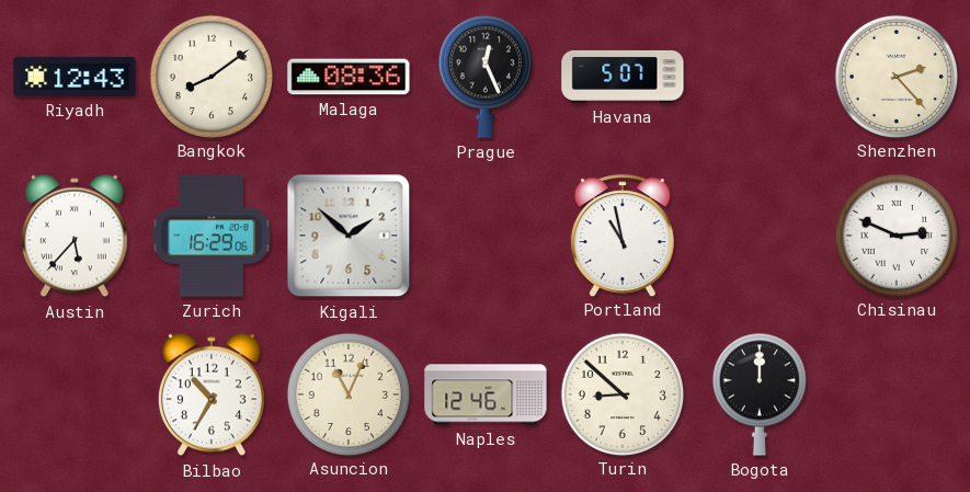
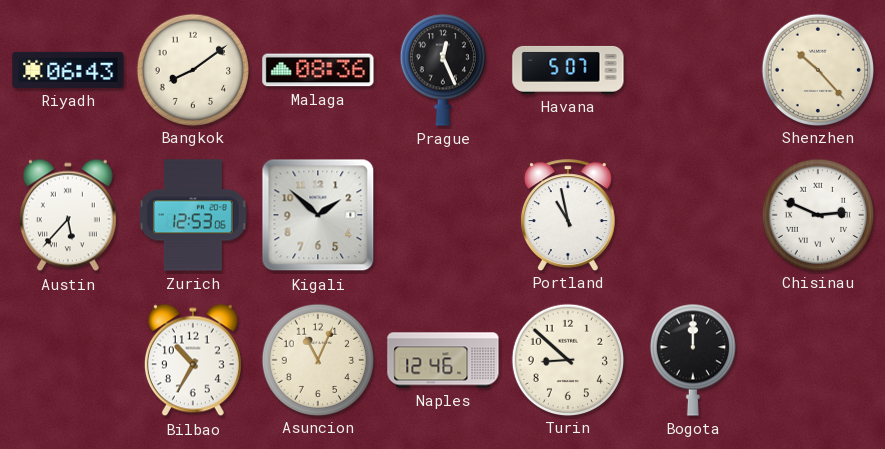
Riyadh: 12:43 -> 06:43 (68, 70)
Shenzhen: 2:23 -> 10:23 (817, 69)
Zurich: 16:29 -> 12:53 (193, 215)
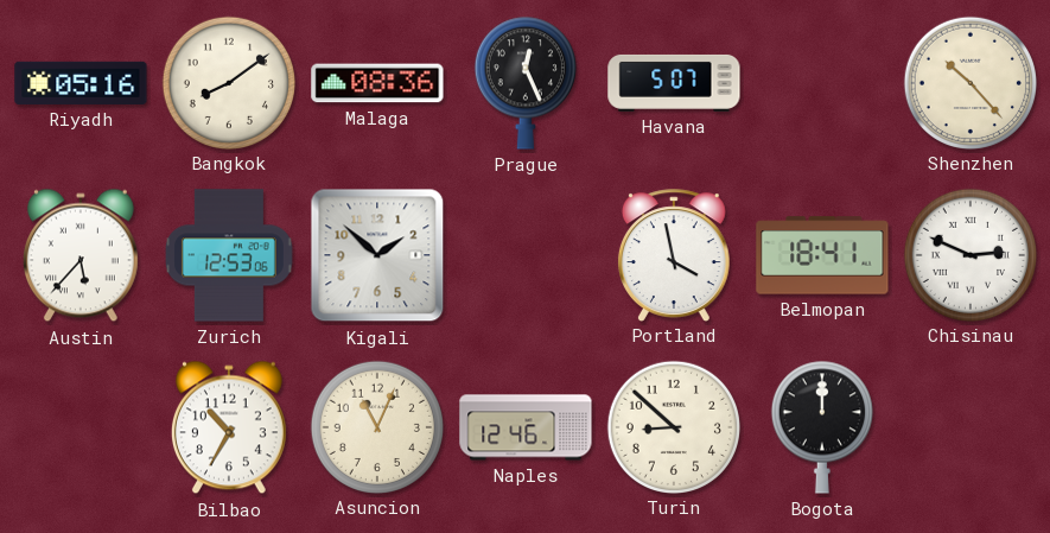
Riyadh: 06:43 -> 05:16 (81, 83)
Portland: 10:58 -> 3:58 (674, 255)
Belmopan: none -> 18:41 (822, 255)
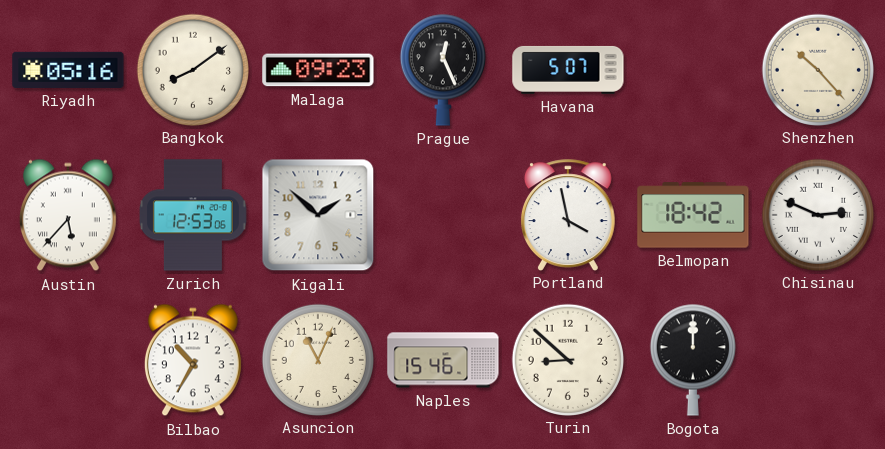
Malaga: 08:36 -> 09:23 (318, 70)
Belmopan: 18:41 -> 18:42 (693, 215)
Naples: 12:46 -> 15:46 (443, 360)
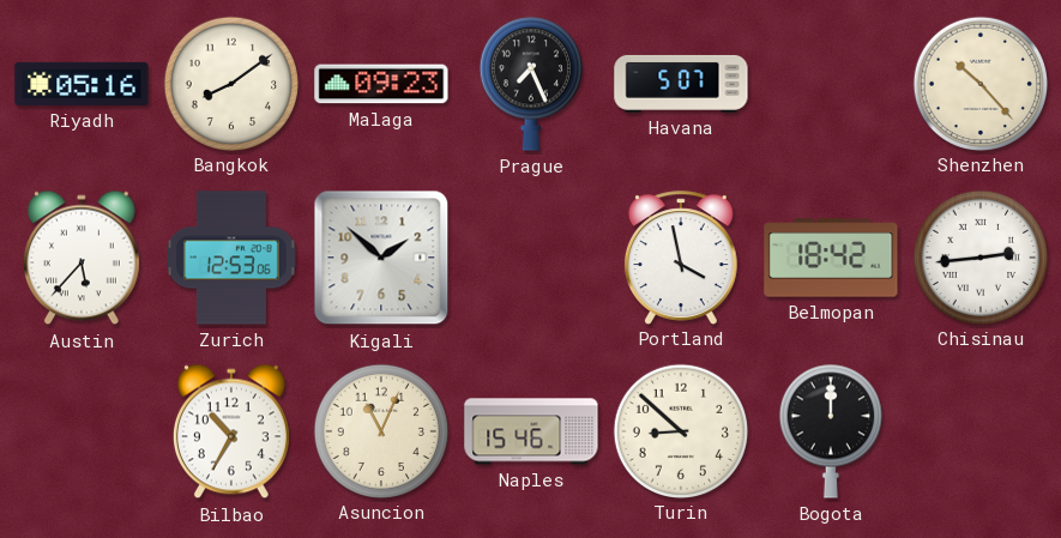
Prague: 12:26 -> 7:26 (531, 84)
Chisinau: 2:49 -> 2:44 (979, 256)
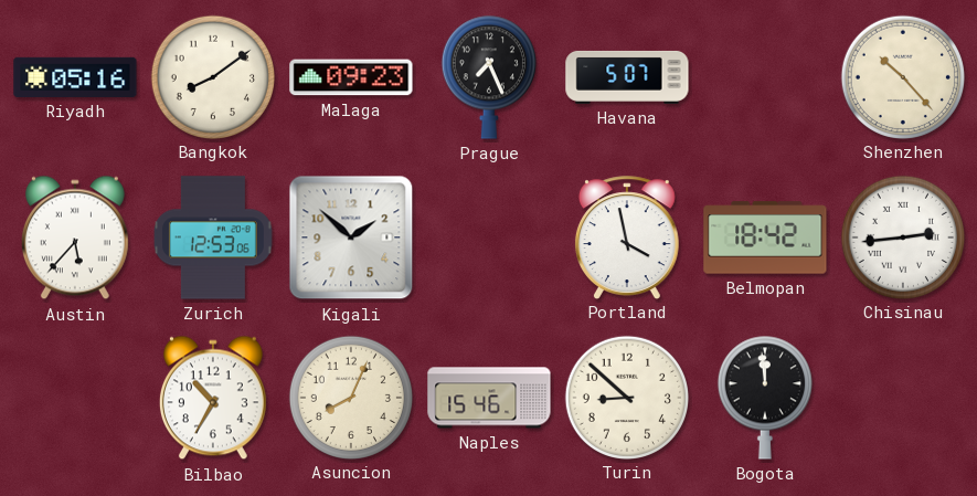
Asuncion: 11:04 -> 8:04 (350, 397)
Bogota: 12:00 -> 11:59 (765, 398)
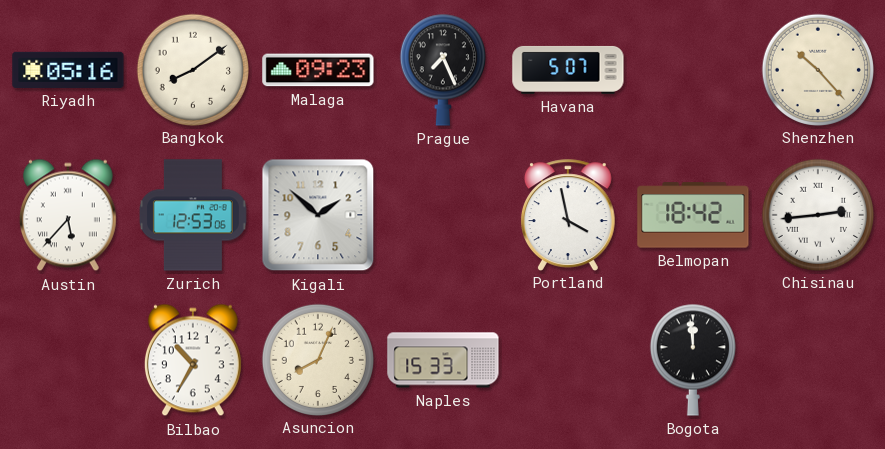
Naples: 15:46 -> 15:33 (443, 360)
Turin: 8:52 -> none (626, 397)
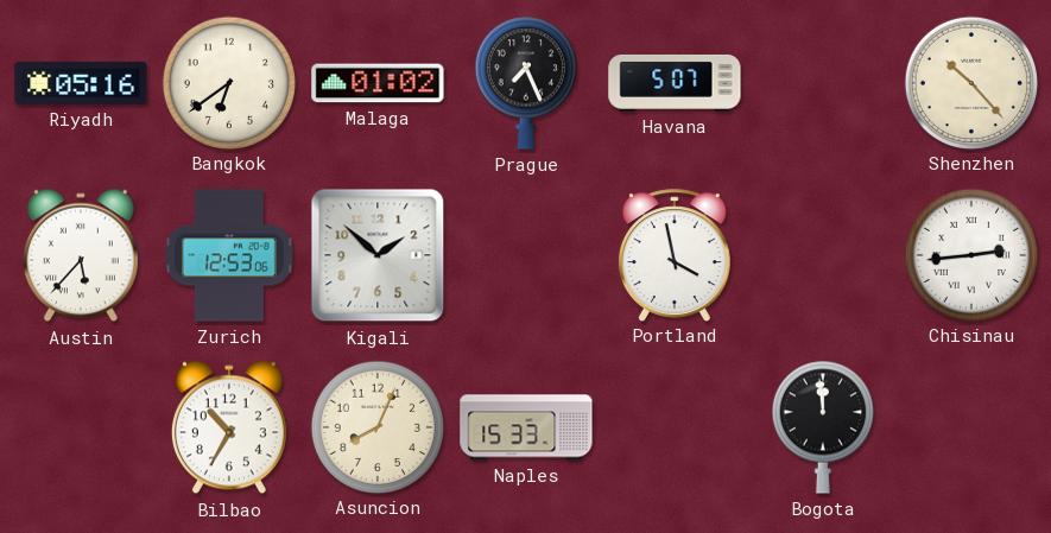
Bangkok: 8:09 -> 6:39 (228, 82)
Malaga: 09:23 -> 01:02 (378, 83)
Belmopan: 18:42 -> none (693, 215)
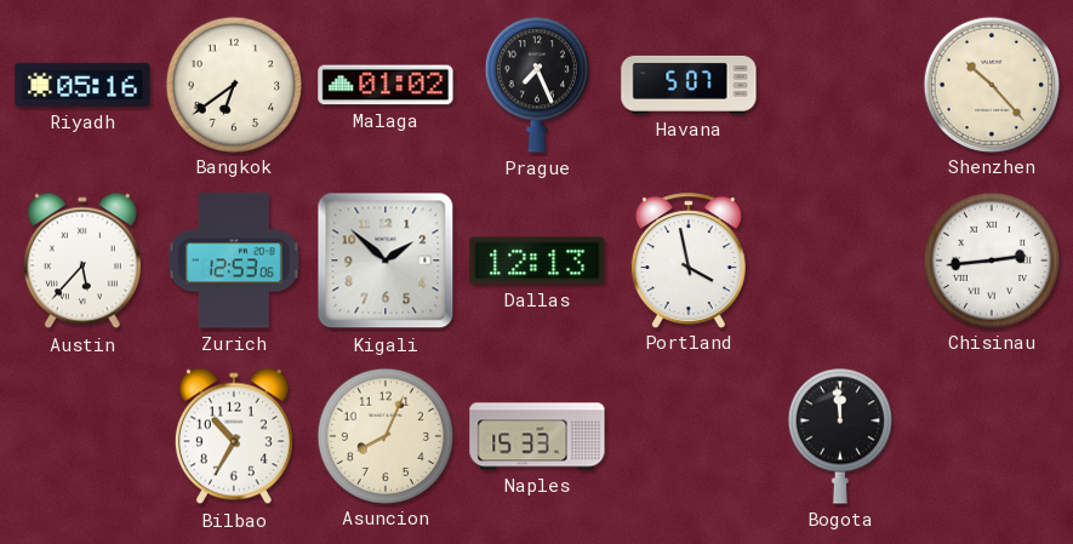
Dallas: none -> 12:13 (537, 260)
